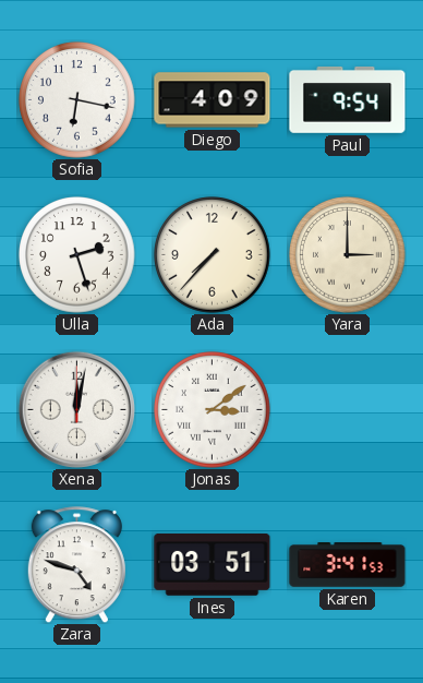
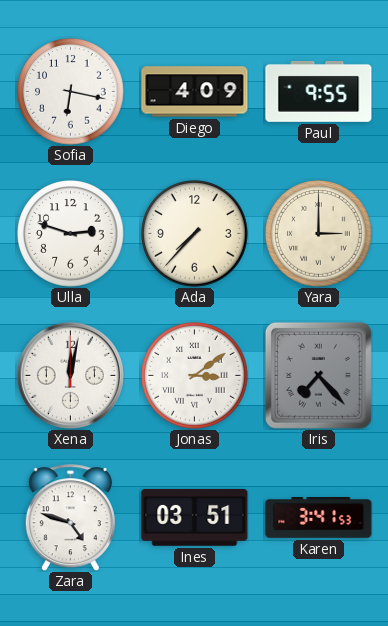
Paul: 9:54 -> 9:55 (319, 91)
Ulla: 2:27 -> 2:48 (71, 234)
Iris: none -> 7:23 (318, 375)
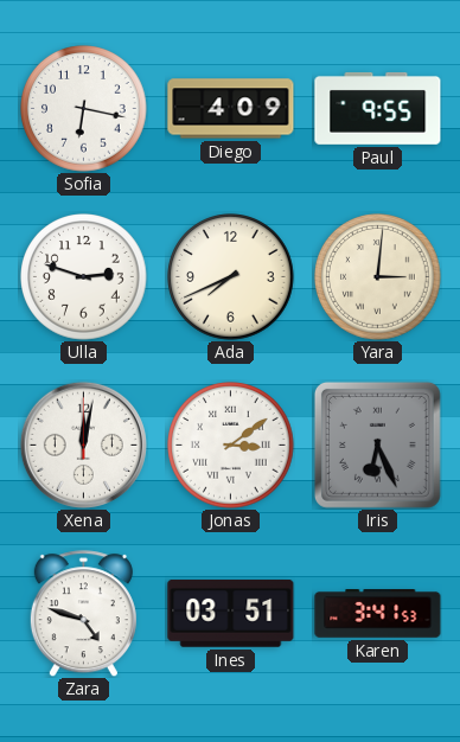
Ada: 7:37 -> 7:41 (231, 277)
Yara: 3:00 -> 3:01 (378, 277)
Iris: 7:23 -> 6:26 (377, 444)
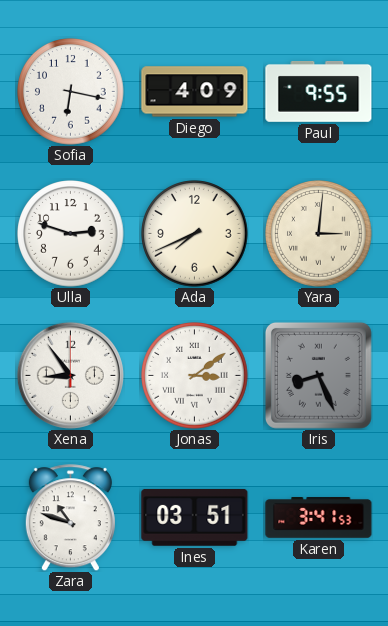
Xena: 12:02 -> 8:54 (70, 375)
Iris: 6:26 -> 8:26 (318, 375)
Zara: 4:48 -> 10:48 (70, 518)
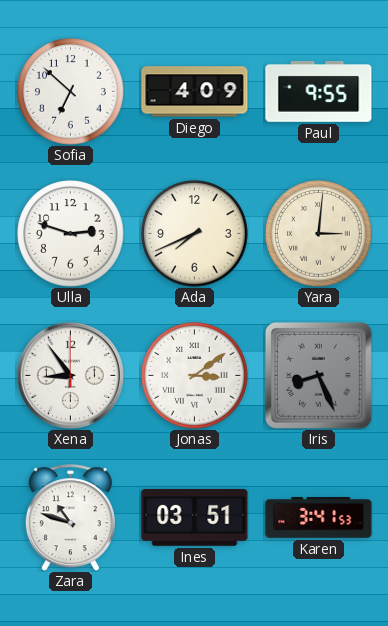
Sofia: 6:17 -> 6:52 (71, 92)
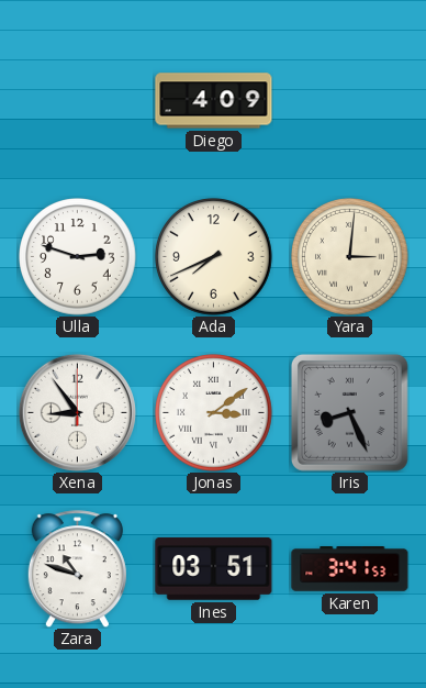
Sofia: 6:52 -> none (71, 92)
Paul: 9:55 -> none (319, 91)
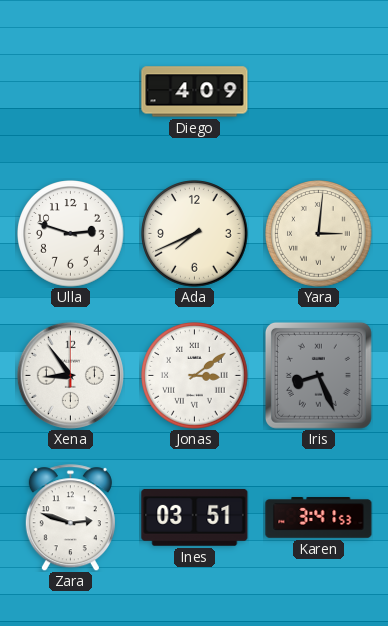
Zara: 10:48 -> 2:48 (70, 518)
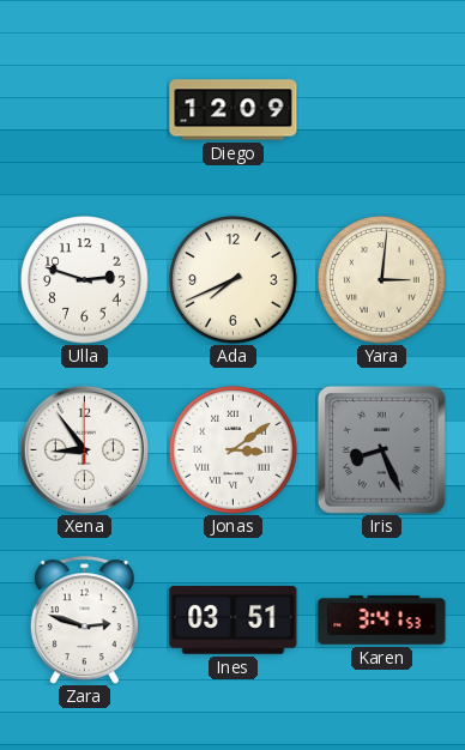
Diego: 4:09 -> 12:09 (234, 110)
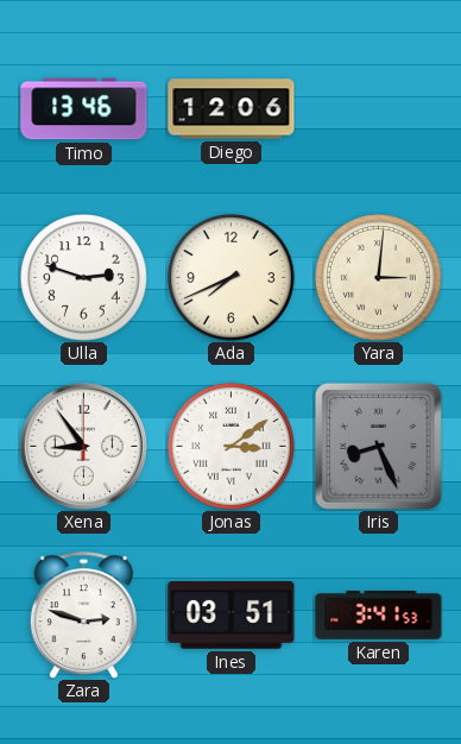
Timo: none -> 13:46 (84, 109)
Diego: 12:09 -> 12:06 (232, 109)
